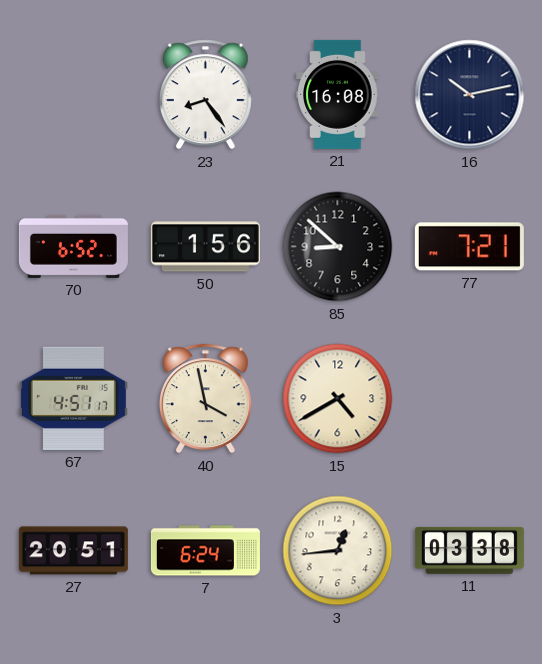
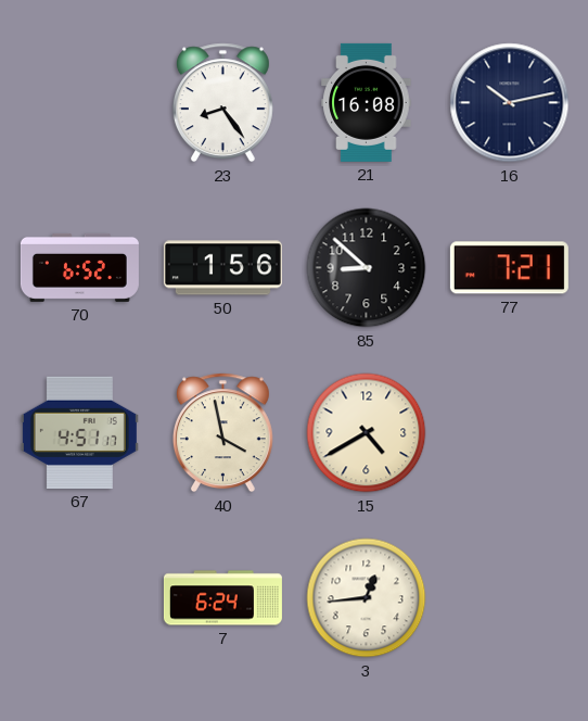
27: 20:51 -> none (73, 551)
11: 03:38 -> none (469, 550)
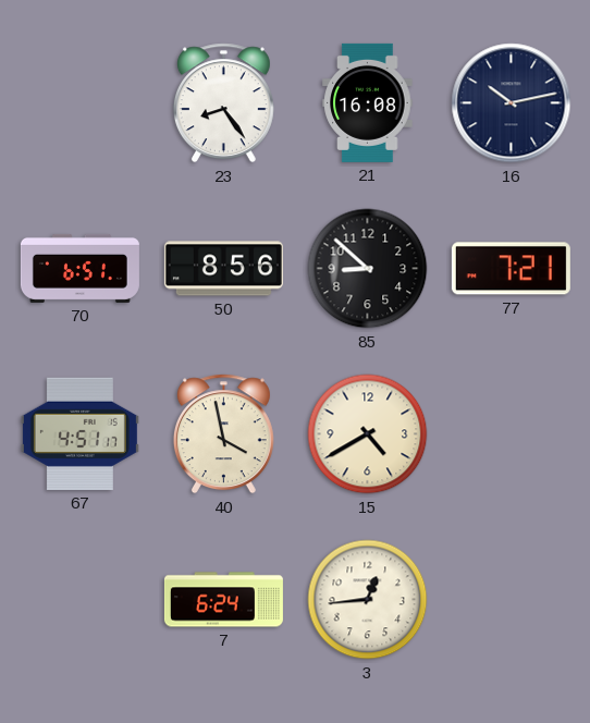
70: 6:52 -> 6:51 (79, 268)
50: 1:56 -> 8:56 (223, 269)
